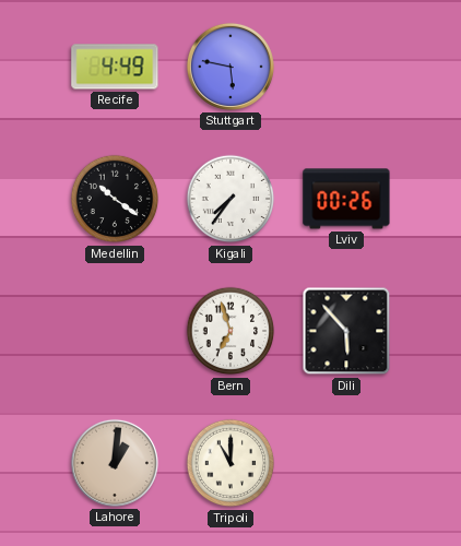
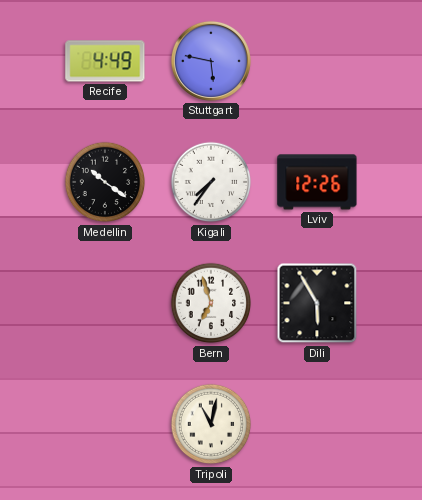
Lviv: 00:26 -> 12:26 (317, 182)
Dili: 5:53 -> 5:55 (317, 303)
Lahore: 1:01 -> none (115, 463)
Tripoli: 11:00 -> 11:02 (211, 424)
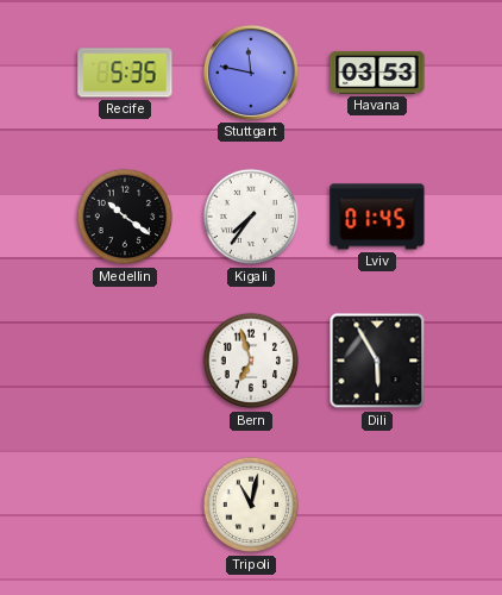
Recife: 4:49 -> 5:35 (125, 73)
Stuttgart: 5:47 -> 11:47 (251, 73)
Havana: none -> 03:53 (377, 73)
Lviv: 12:26 -> 01:45 (377, 217)
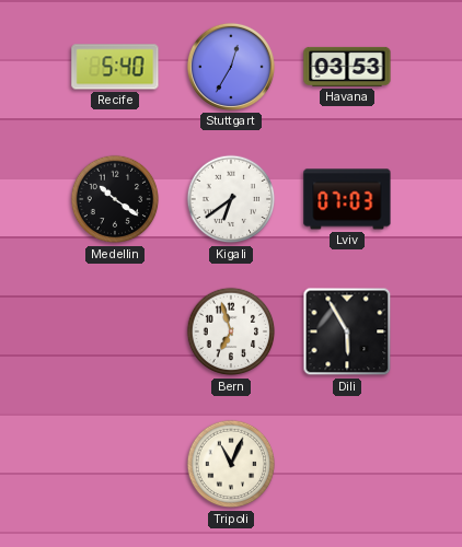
Recife: 5:35 -> 5:40 (115, 67)
Stuttgart: 11:47 -> 12:35 (231, 67)
Kigali: 7:36 -> 6:39 (231, 199)
Lviv: 01:45 -> 07:03 (347, 199)
Tripoli: 11:02 -> 11:04 (231, 464)
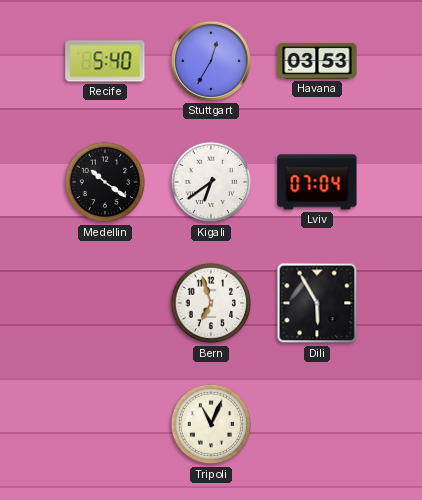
Lviv: 07:03 -> 07:04 (317, 182)
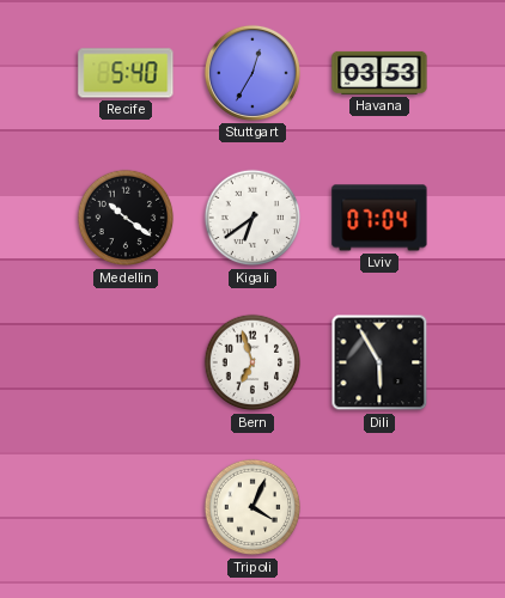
Tripoli: 11:04 -> 4:04 (252, 507)
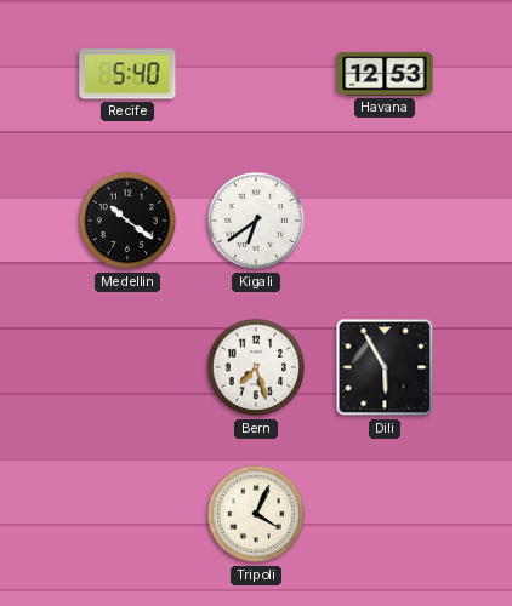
Stuttgart: 12:35 -> none (252, 73)
Havana: 03:53 -> 12:53 (385, 74)
Lviv: 07:04 -> none (379, 218)
Bern: 6:57 -> 7:27 (256, 367)
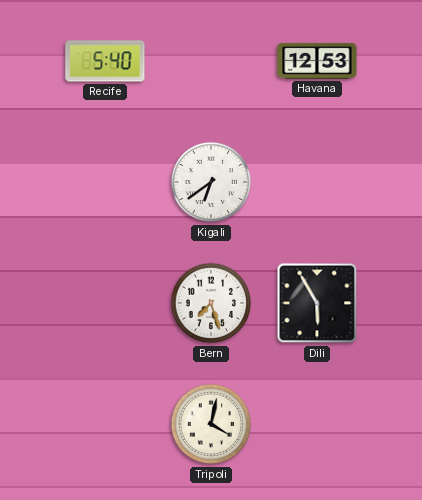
Medellin: 10:21 -> none (127, 221)
Tripoli: 4:04 -> 4:02 (211, 424)
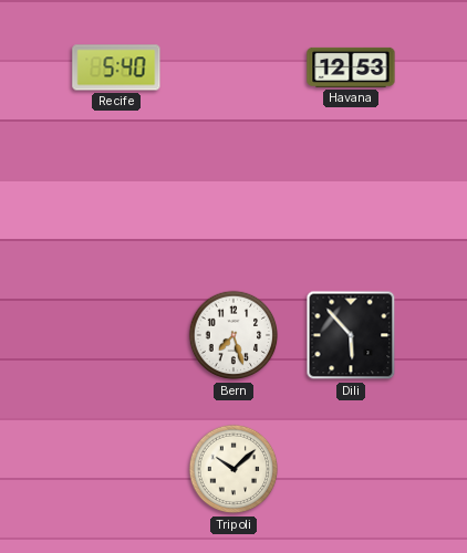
Kigali: 6:39 -> none (211, 182)
Dili: 5:55 -> 5:53 (351, 335)
Tripoli: 4:02 -> 10:08 (233, 469)
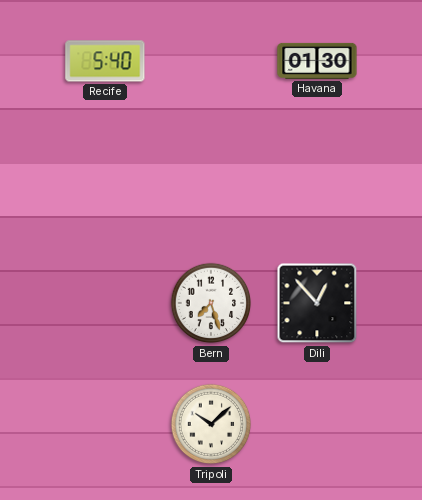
Havana: 12:53 -> 01:30 (317, 61)
Dili: 5:53 -> 12:53 (317, 303)
